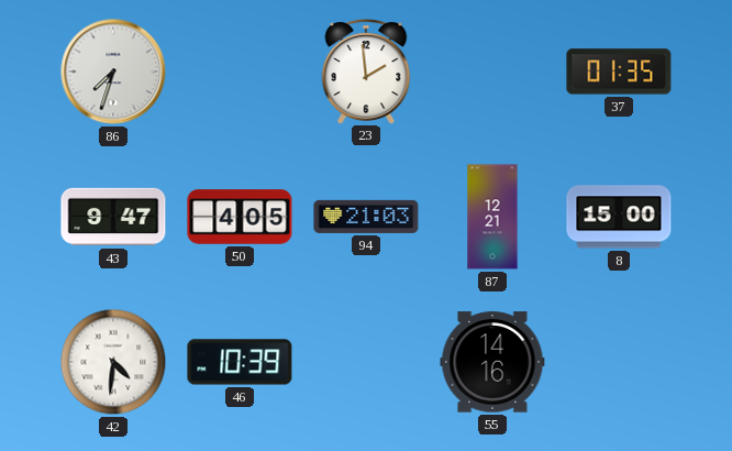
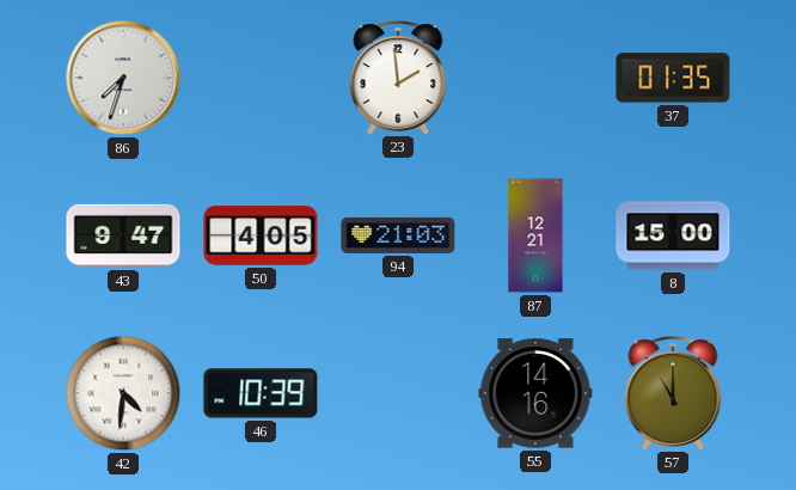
57: none -> 11:00 (673, 393)
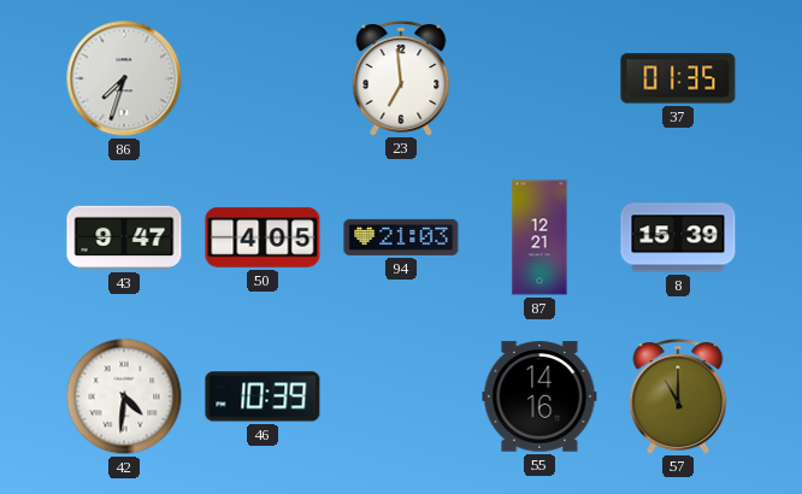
23: 1:59 -> 6:59 (401, 78)
8: 15:00 -> 15:39 (678, 237)
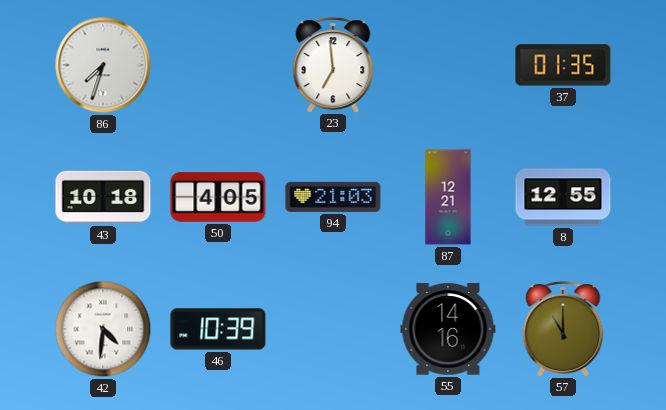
43: 9:47 -> 10:18 (103, 197)
8: 15:39 -> 12:55 (563, 197)
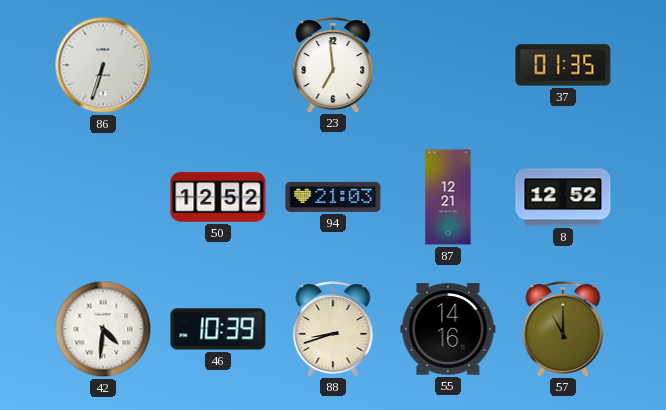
86: 7:33 -> 6:33 (103, 65)
43: 10:18 -> none (103, 197)
50: 4:05 -> 12:52 (218, 197)
8: 12:55 -> 12:52 (563, 197)
88: none -> 8:42 (333, 329)
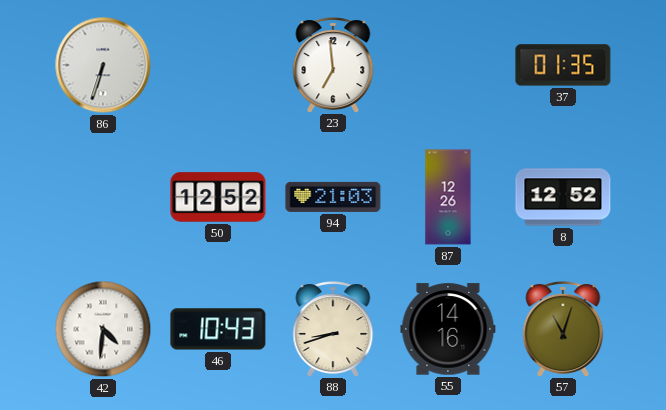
87: 12:21 -> 12:26 (448, 197)
46: 10:39 -> 10:43 (218, 329)
57: 11:00 -> 11:03 (563, 329)
